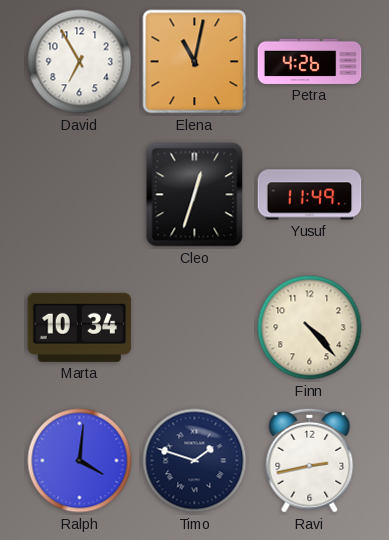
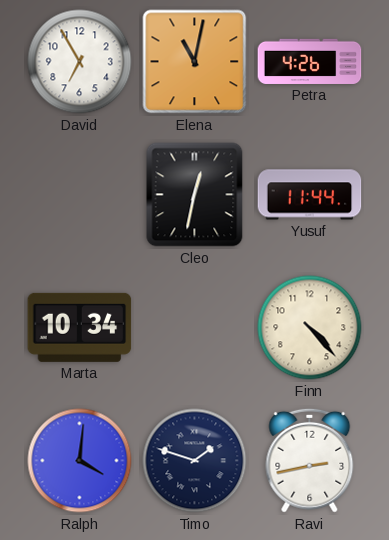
Cleo: 12:33 -> 12:32 (195, 195)
Yusuf: 11:49 -> 11:44 (310, 195)
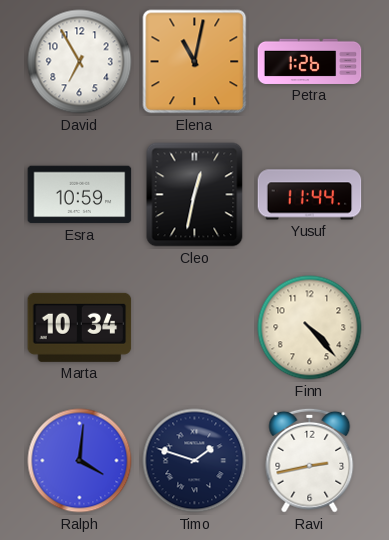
Petra: 4:26 -> 1:26 (310, 61)
Esra: none -> 10:59 (80, 195)
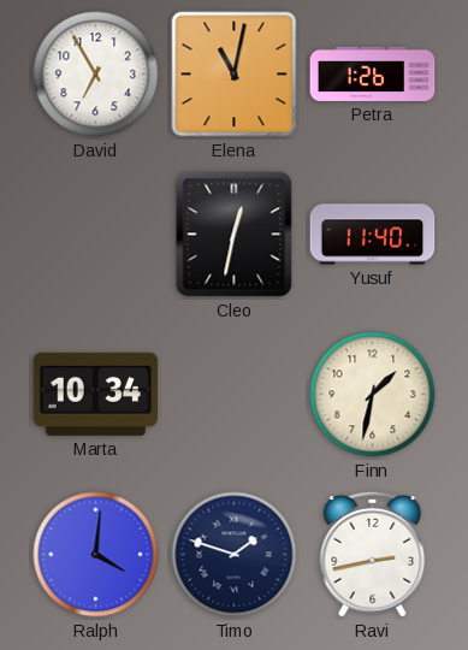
Esra: 10:59 -> none (80, 195)
Yusuf: 11:44 -> 11:40 (373, 235)
Finn: 4:23 -> 1:32 (373, 395)
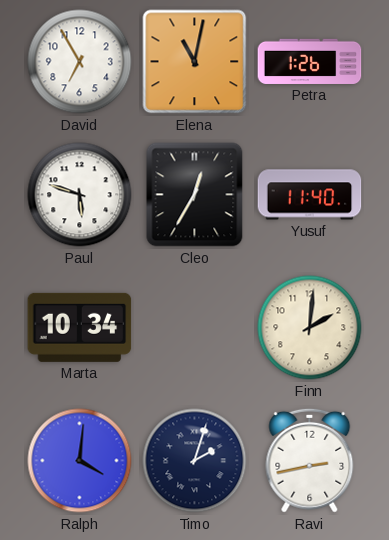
Paul: none -> 5:48 (80, 195)
Cleo: 12:32 -> 12:35 (195, 195)
Finn: 1:32 -> 2:01 (310, 328)
Timo: 1:48 -> 2:03 (195, 461)
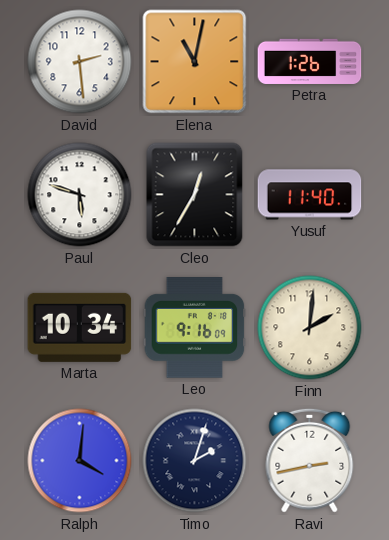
David: 6:55 -> 2:29 (80, 62)
Leo: none -> 9:16 (195, 328)
